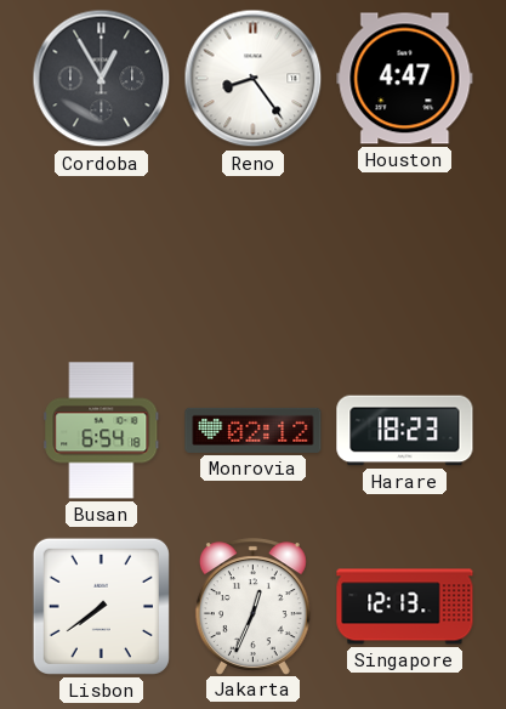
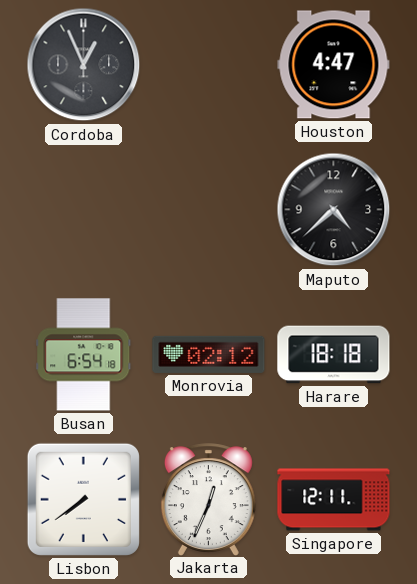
Cordoba: 12:55 -> 12:56 (84, 65)
Reno: 8:24 -> none (254, 79)
Maputo: none -> 4:38 (334, 210)
Harare: 18:23 -> 18:18 (334, 355)
Singapore: 12:13 -> 12:11 (334, 500)
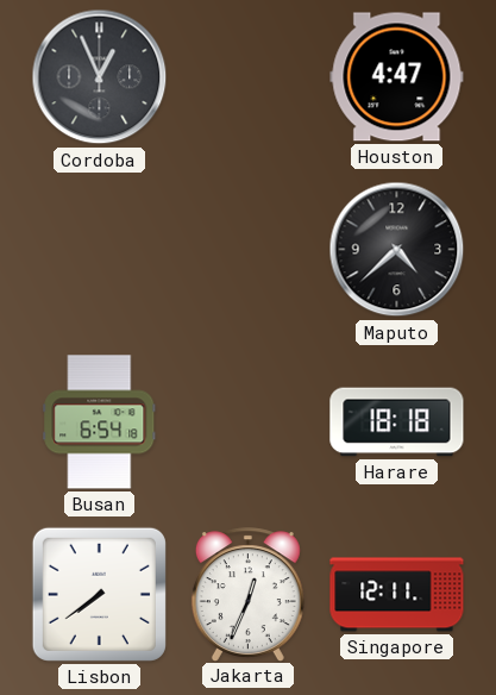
Monrovia: 02:12 -> none (209, 354)
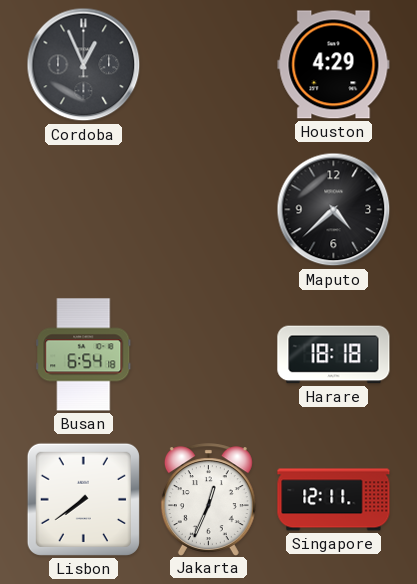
Houston: 4:47 -> 4:29 (334, 65)
